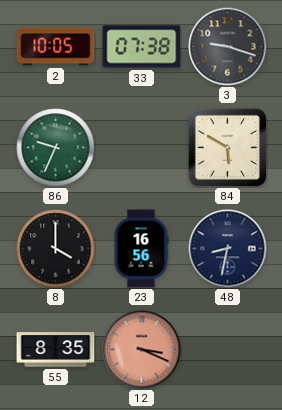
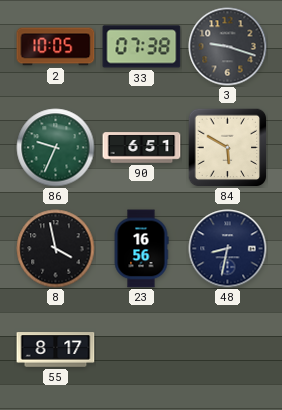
90: none -> 6:51 (142, 148)
8: 4:00 -> 3:58 (56, 249)
55: 8:35 -> 8:17 (56, 350)
12: 3:19 -> none (142, 350)
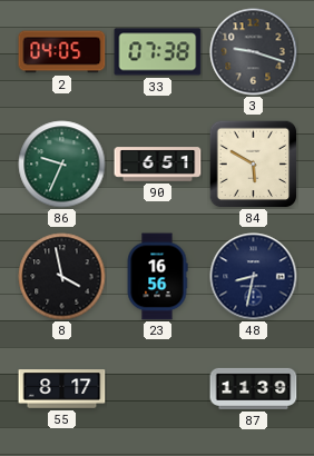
2: 10:05 -> 04:05 (62, 52)
87: none -> 11:39 (254, 388)
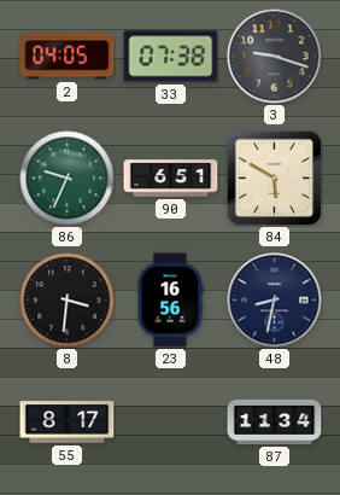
8: 3:58 -> 3:31 (68, 301)
87: 11:39 -> 11:34 (275, 421)
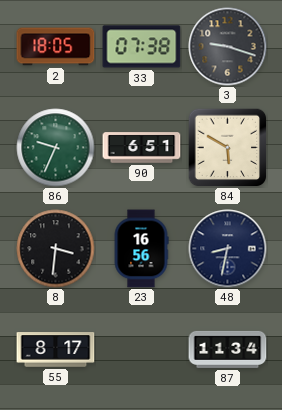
2: 04:05 -> 18:05 (56, 47)
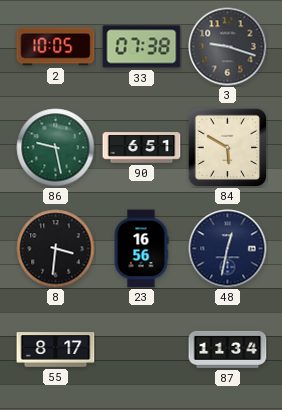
2: 18:05 -> 10:05 (56, 47)
86: 9:34 -> 9:28 (56, 148)
48: 8:32 -> 12:32 (228, 249)
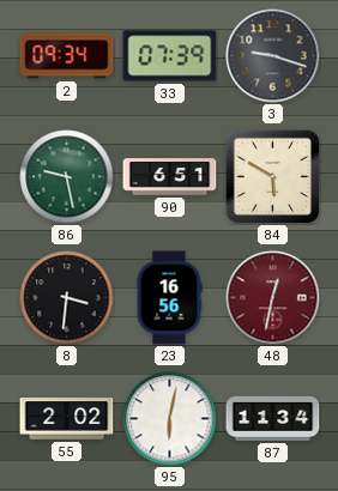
2: 10:05 -> 09:34 (67, 56)
33: 07:38 -> 07:39 (170, 56)
48 dial: navy -> burgundy (273, 298)
55: 8:17 -> 2:02 (67, 419)
95: none -> 6:02 (170, 419)
